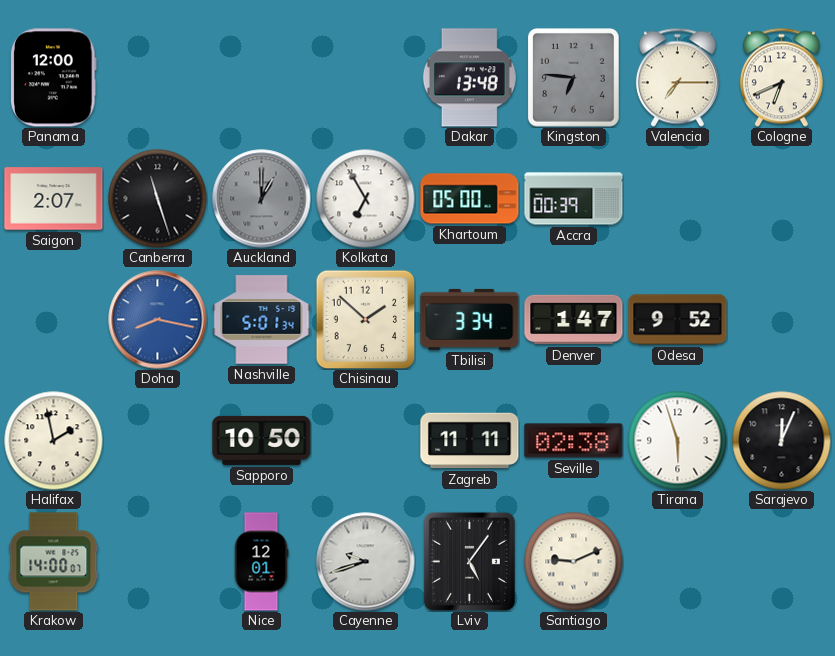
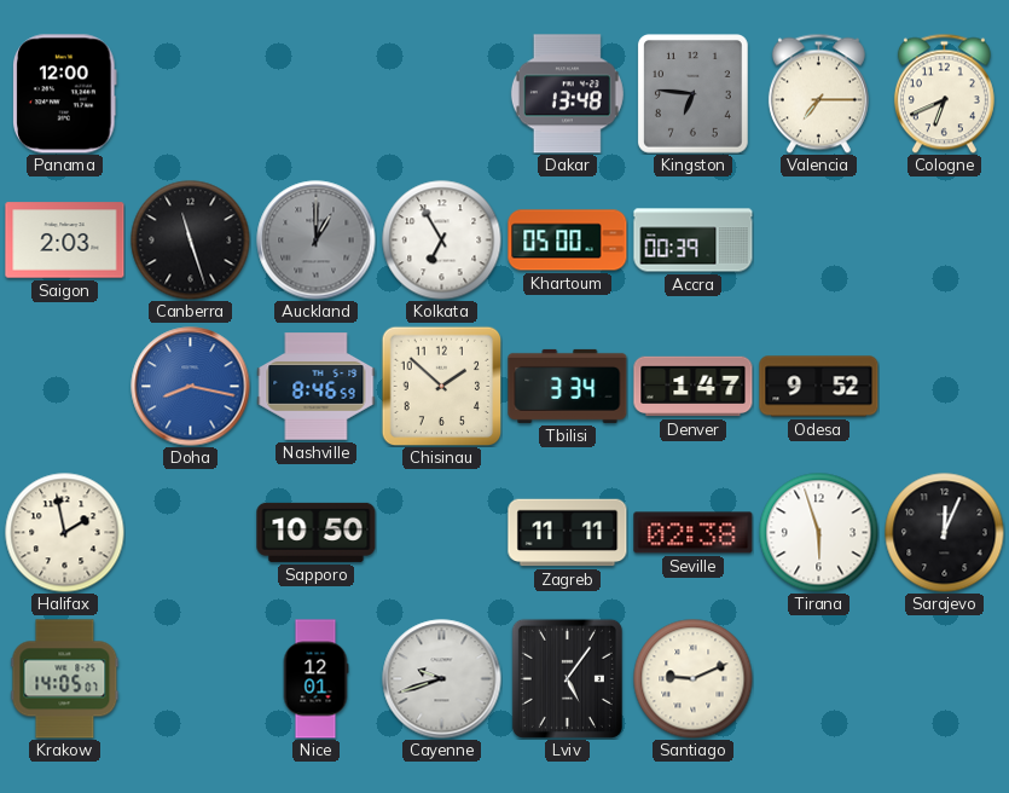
Saigon: 2:07 -> 2:03 (65, 241)
Nashville: 5:01 -> 8:46 (317, 387)
Krakow: 14:00 -> 14:05 (65, 679)
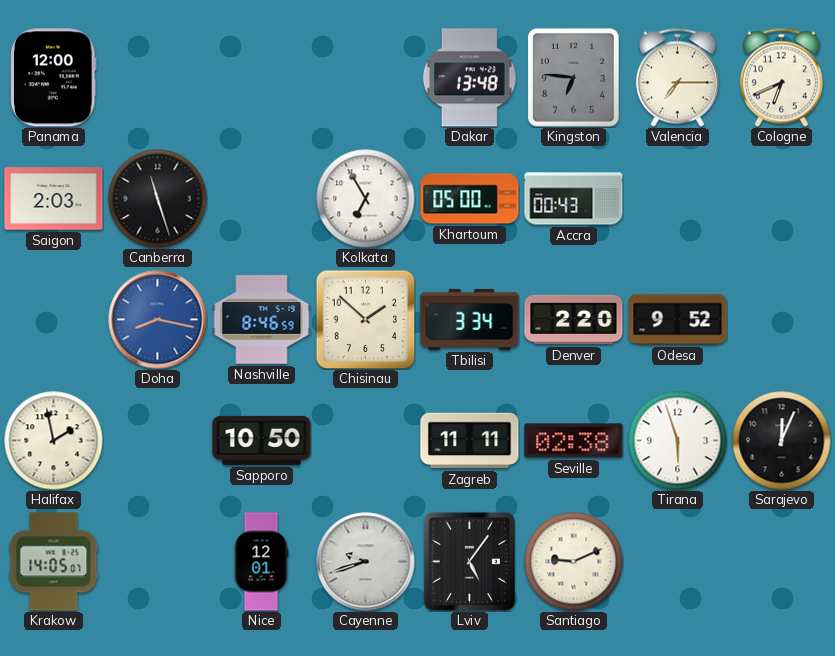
Auckland: 1:00 -> none (317, 241)
Accra: 00:39 -> 00:43 (574, 199)
Denver: 1:47 -> 2:20 (574, 320)
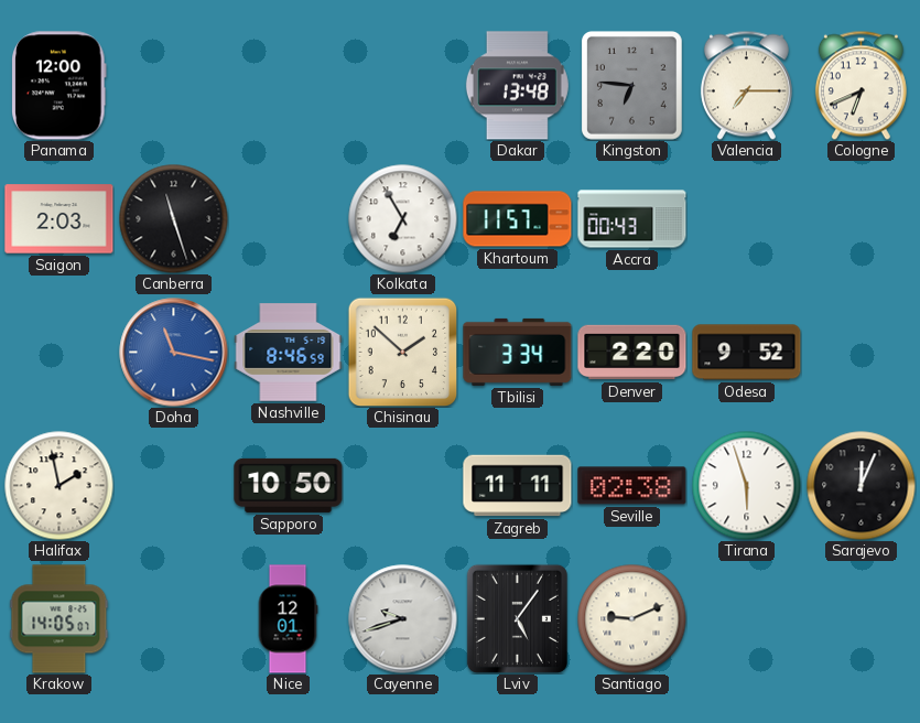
Khartoum: 05:00 -> 11:57 (518, 219)
Doha: 8:17 -> 11:17 (174, 353)
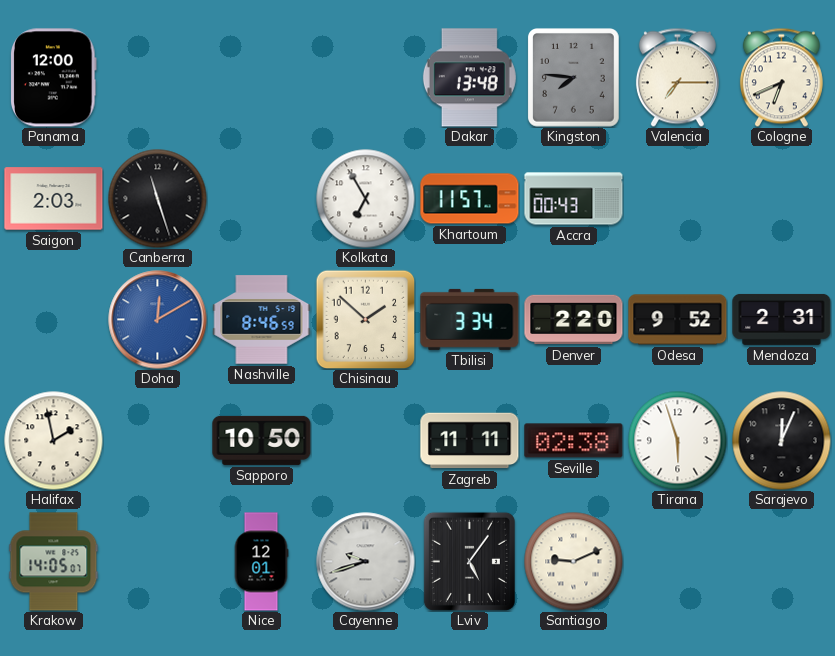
Kingston: 6:46 -> 7:46 (574, 78)
Doha: 11:17 -> 12:10 (158, 320)
Mendoza: none -> 2:31 (782, 319)
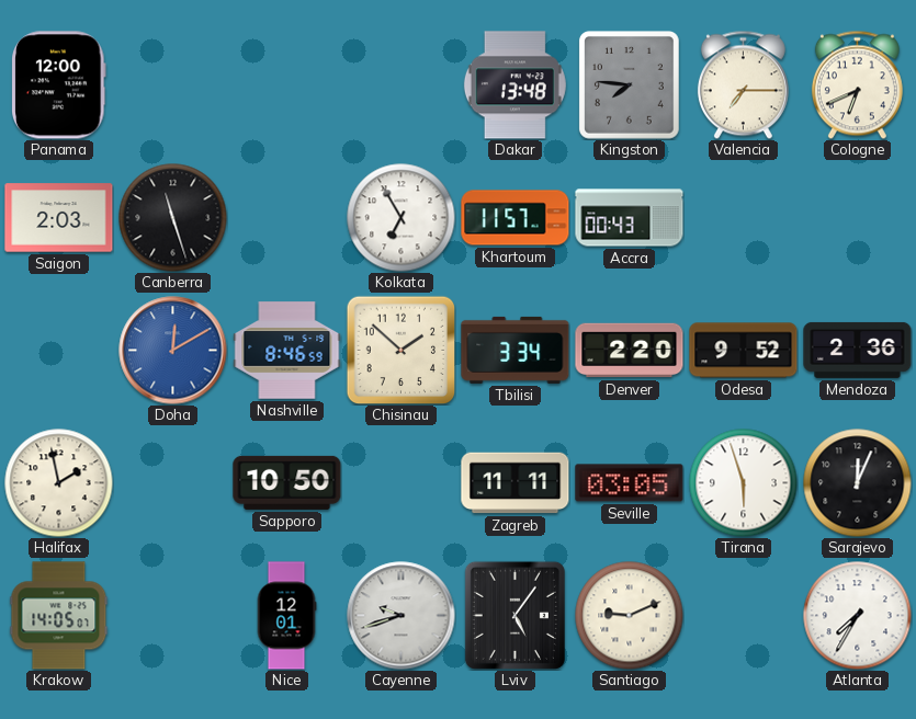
Mendoza: 2:31 -> 2:36 (858, 350)
Seville: 02:38 -> 03:05 (630, 483)
Atlanta: none -> 7:35 (858, 616)
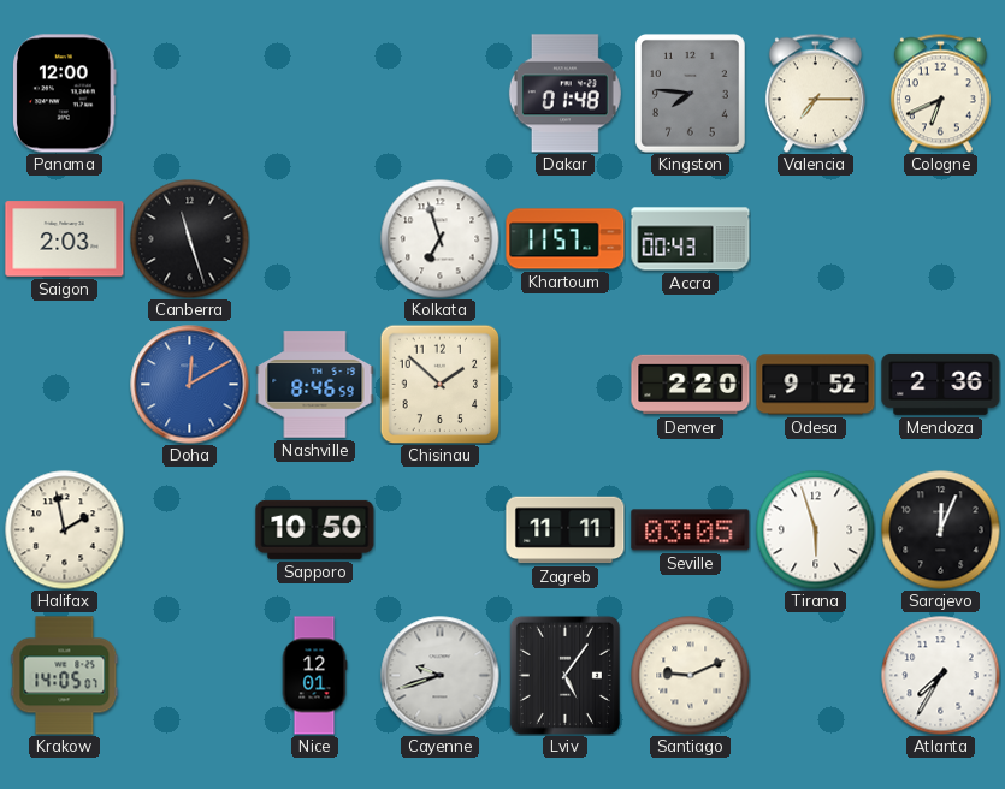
Dakar: 13:48 -> 01:48 (564, 94)
Kolkata: 6:55 -> 6:57 (441, 239)
Tbilisi: 3:34 -> none (516, 350)
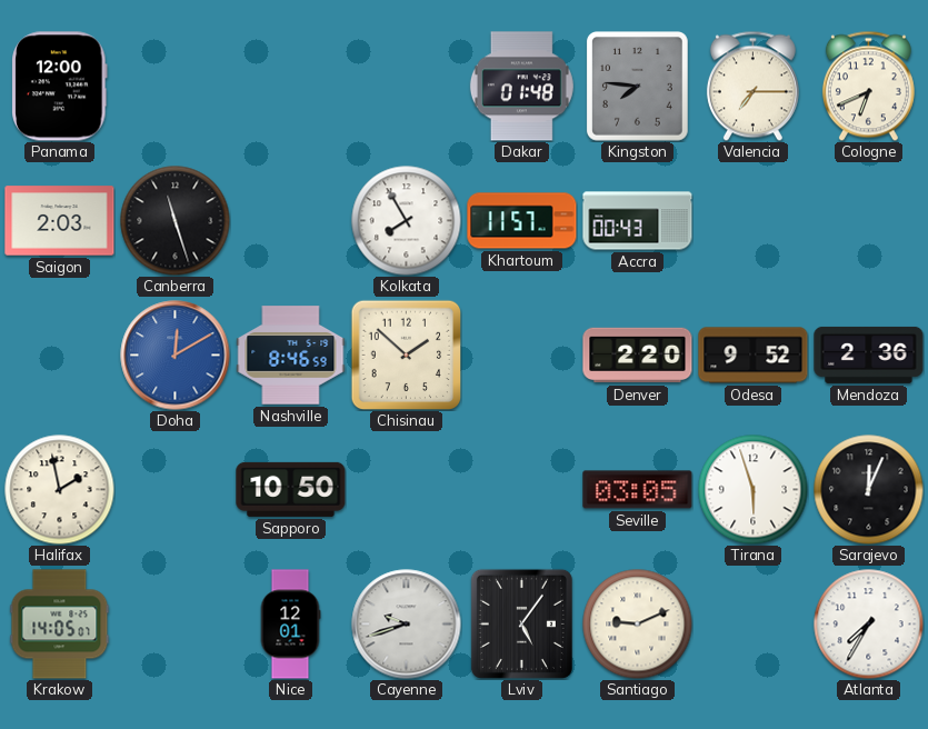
Kolkata: 6:57 -> 7:55 (407, 221)
Zagreb: 11:11 -> none (566, 530)
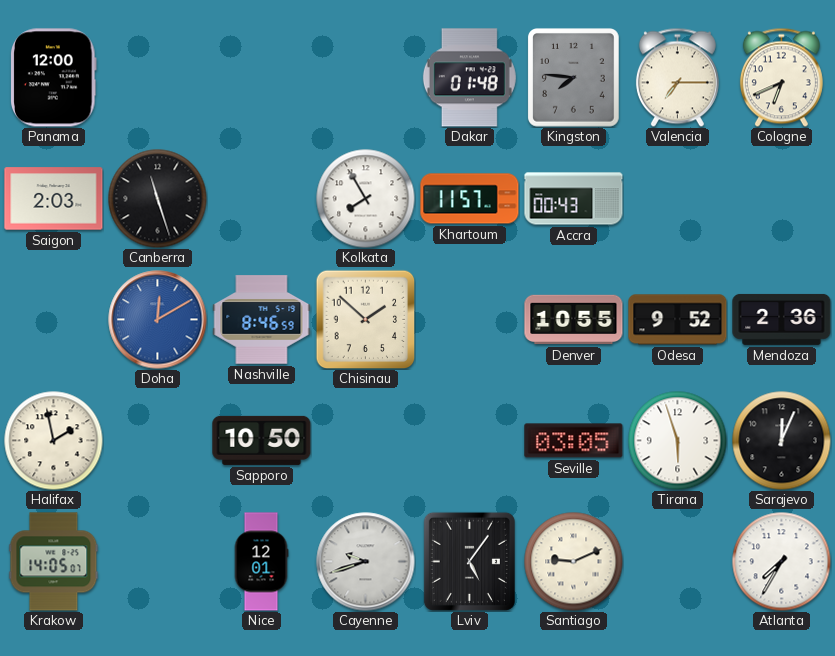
Denver: 2:20 -> 10:55 (574, 320)
